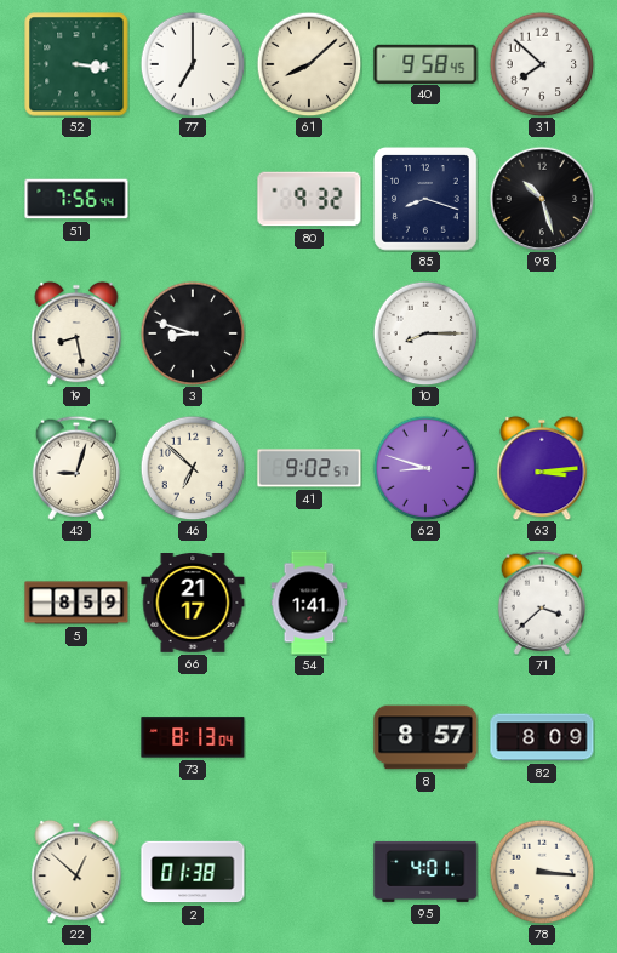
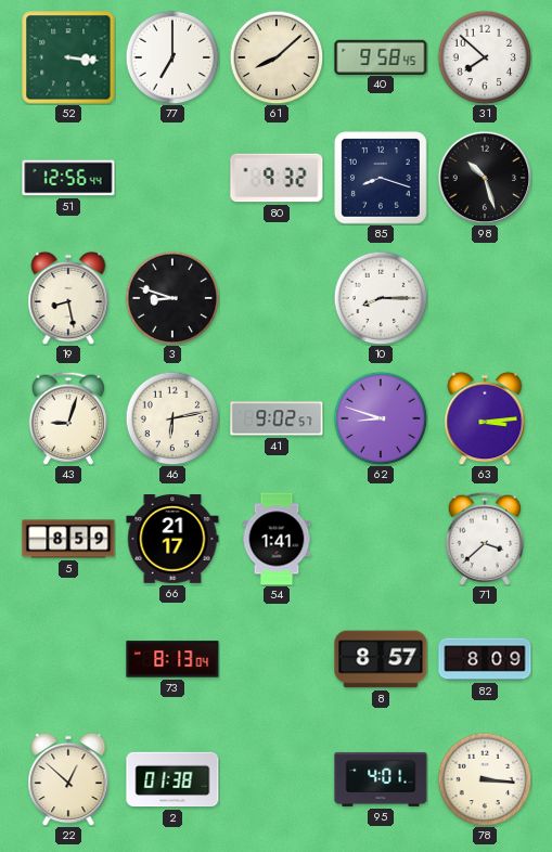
51: 7:56 -> 12:56 (68, 178)
46: 6:52 -> 6:13 (172, 418)
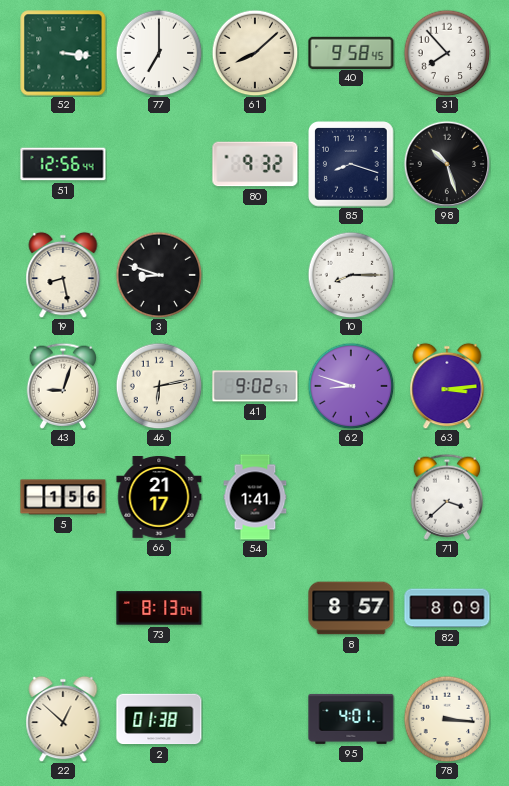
31: 7:52 -> 7:53 (447, 53)
5: 8:59 -> 1:56 (63, 497)
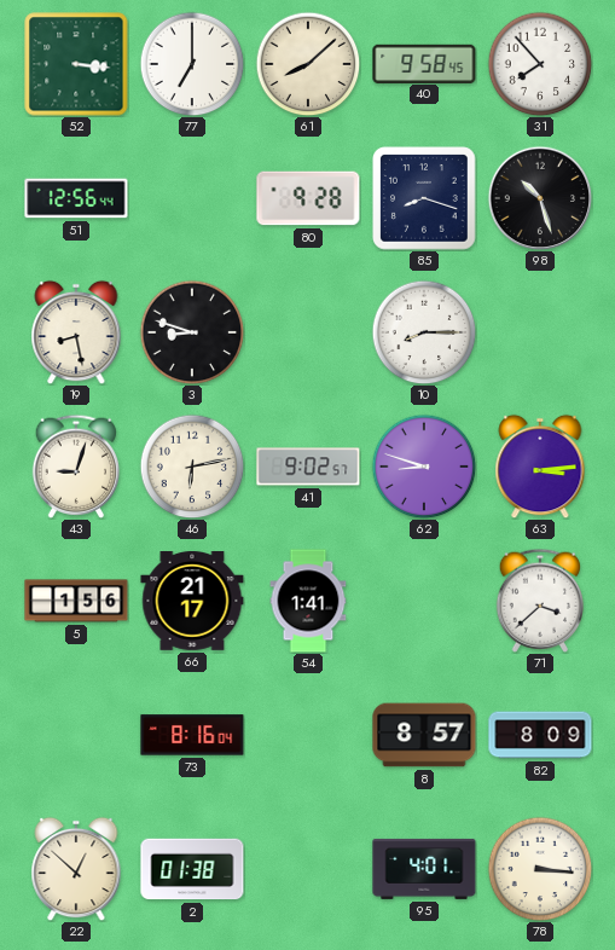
80: 9:32 -> 9:28 (308, 198)
73: 8:13 -> 8:16 (192, 735)
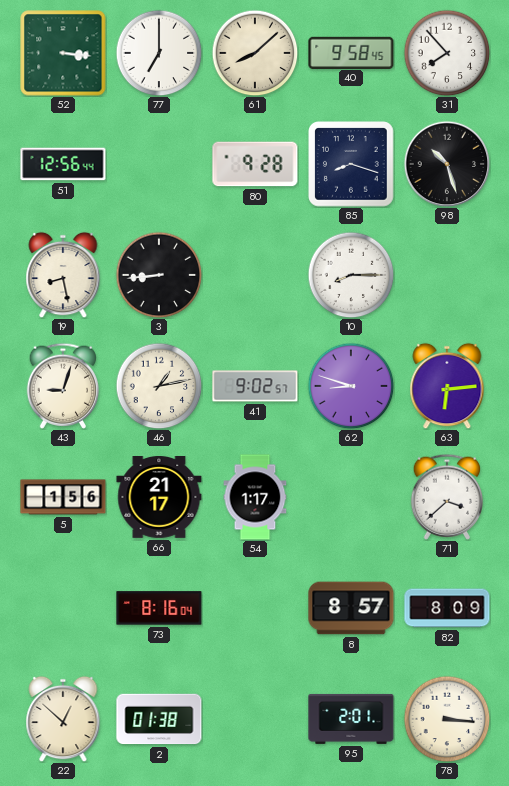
3: 8:48 -> 8:44 (159, 275)
46: 6:13 -> 1:13 (159, 386)
63: 3:14 -> 6:14 (447, 386)
54: 1:41 -> 1:17 (255, 497)
95: 4:01 -> 2:01 (351, 719)
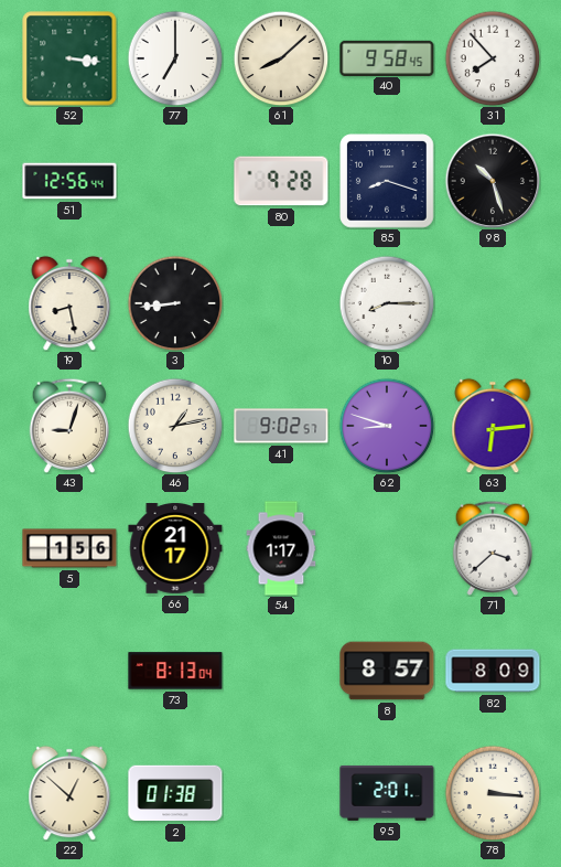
73: 8:16 -> 8:13 (175, 671)
